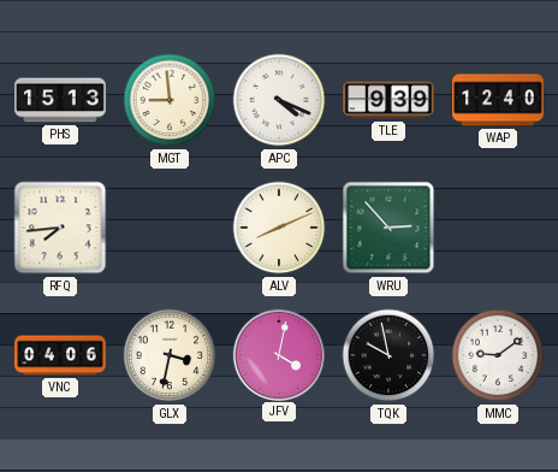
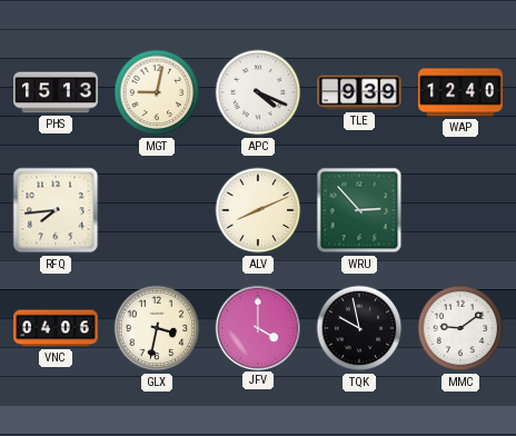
MGT: 8:59 -> 9:02 (157, 92)
JFV: 4:02 -> 4:00 (257, 327)
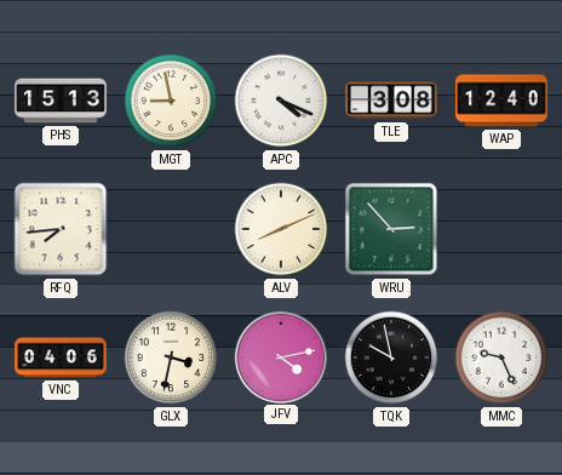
MGT: 9:02 -> 8:58 (171, 101)
TLE: 9:39 -> 3:08 (391, 101)
JFV: 4:00 -> 4:13 (280, 356)
MMC: 9:09 -> 9:26 (501, 357)
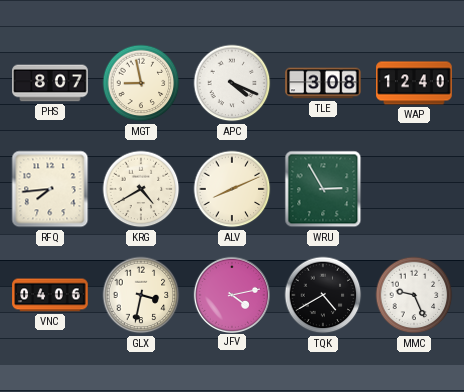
PHS: 15:13 -> 8:07 (50, 83)
KRG: none -> 4:40 (141, 189)
WRU: 2:53 -> 2:55 (323, 189)
TQK: 9:58 -> 4:40 (323, 295)
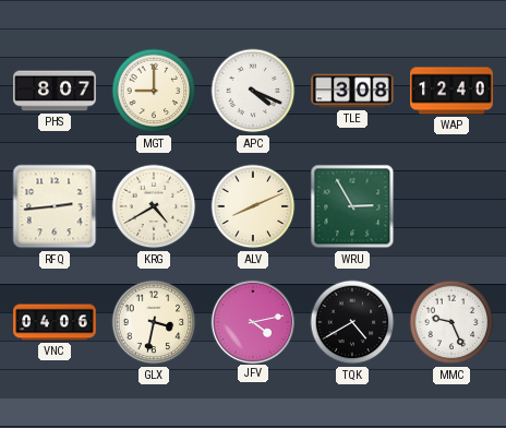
MGT: 8:58 -> 9:00 (154, 91)
RFQ: 7:44 -> 2:44 (55, 206)
